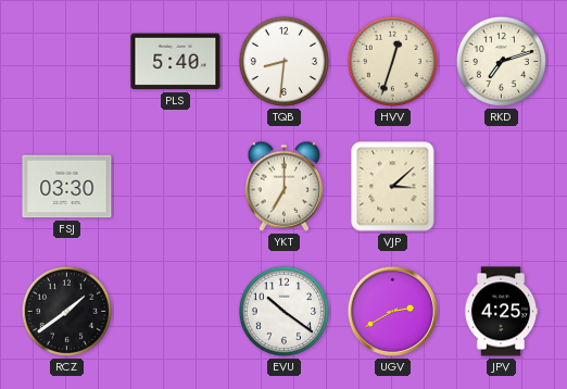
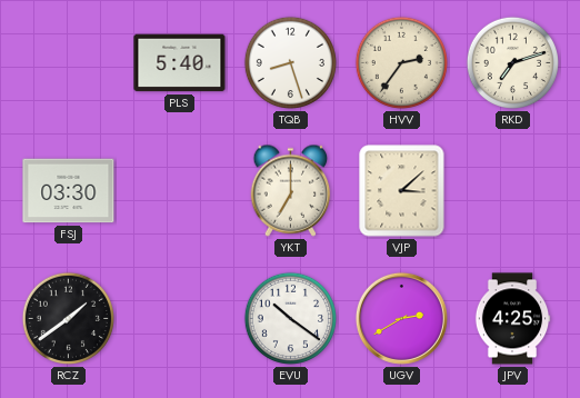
TQB: 8:31 -> 8:27 (290, 62)
HVV: 12:33 -> 2:36 (401, 62)
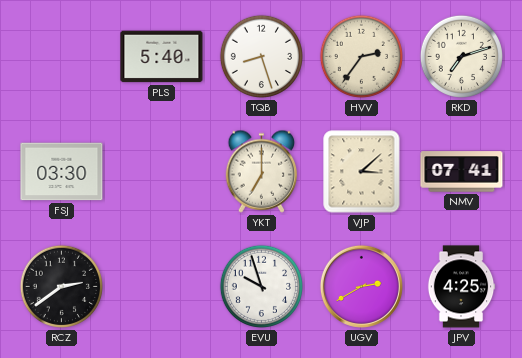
NMV: none -> 07:41 (462, 172)
RCZ: 1:39 -> 2:39 (61, 286)
EVU: 10:21 -> 9:57 (261, 286)
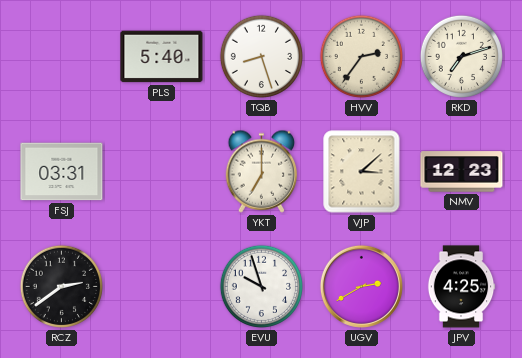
FSJ: 03:30 -> 03:31 (62, 172)
NMV: 07:41 -> 12:23 (462, 172)
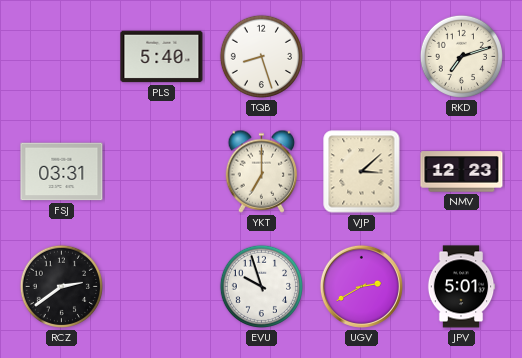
HVV: 2:36 -> none (361, 56)
JPV: 4:25 -> 5:01 (461, 287)
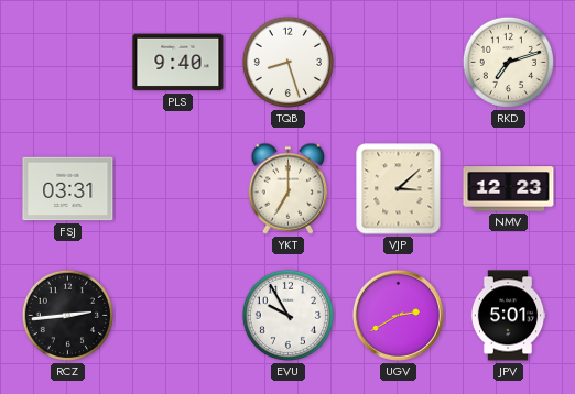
PLS: 5:40 -> 9:40 (178, 63)
RCZ: 2:39 -> 2:44 (67, 315)
EVU: 9:57 -> 9:55 (287, 315)
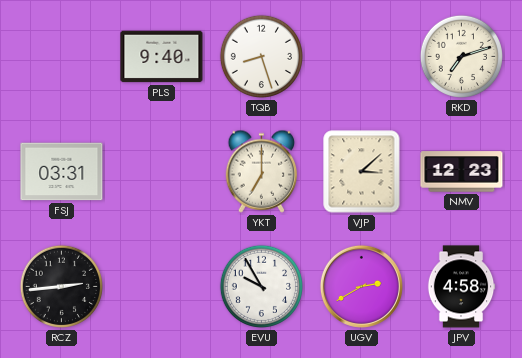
JPV: 5:01 -> 4:58 (461, 287)
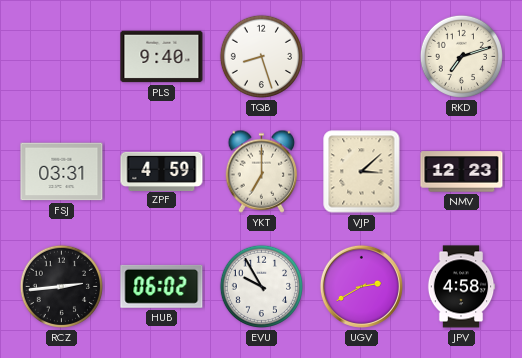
ZPF: none -> 4:59 (162, 171)
HUB: none -> 06:02 (162, 286)
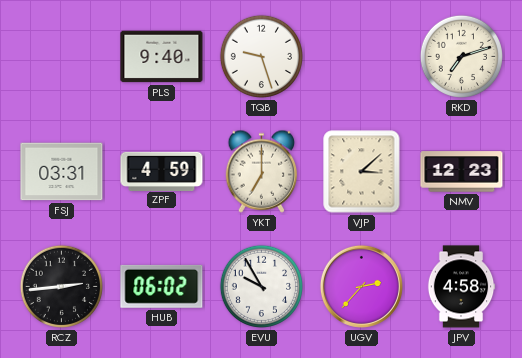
TQB: 8:27 -> 9:27 (261, 56)
UGV: 2:40 -> 2:37 (361, 286)
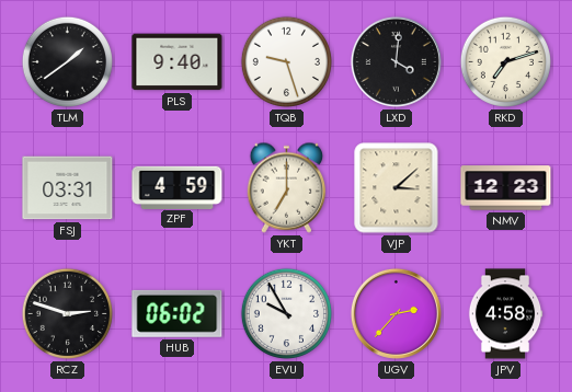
TLM: none -> 1:39 (67, 61)
LXD: none -> 4:01 (396, 61)
RCZ: 2:44 -> 2:48 (67, 313)
